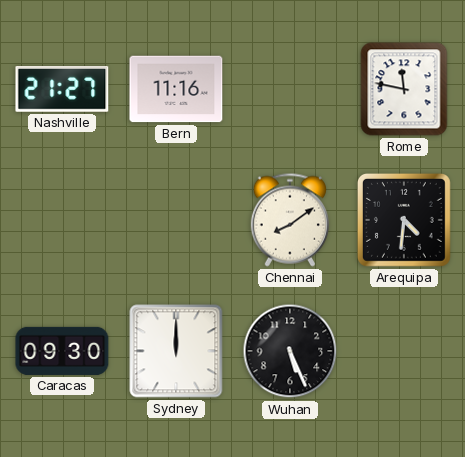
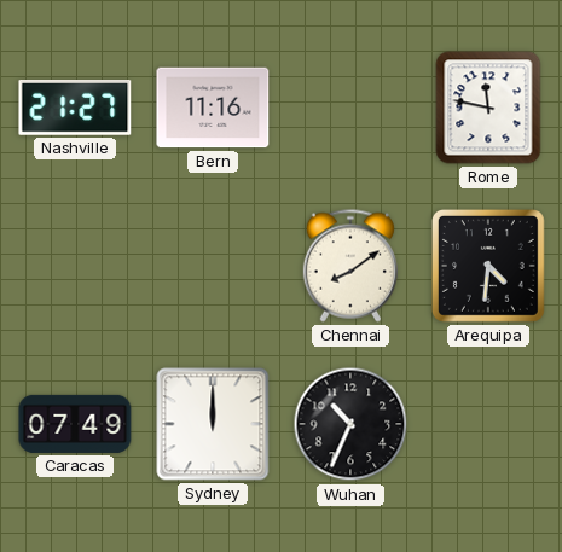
Caracas: 09:30 -> 07:49 (75, 424)
Wuhan: 5:26 -> 10:34 (350, 424)
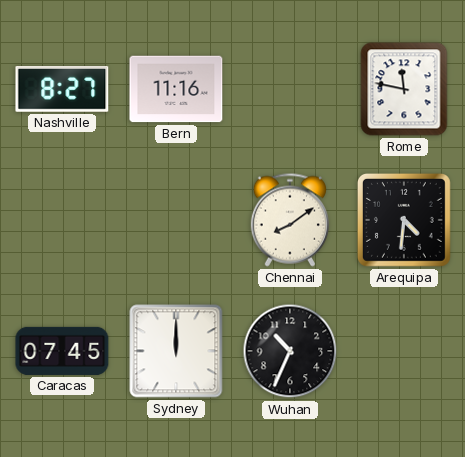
Nashville: 21:27 -> 8:27 (62, 90)
Caracas: 07:49 -> 07:45 (62, 351)
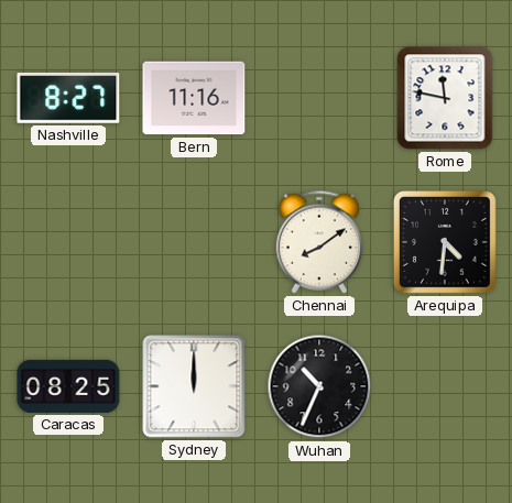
Caracas: 07:45 -> 08:25 (68, 386)
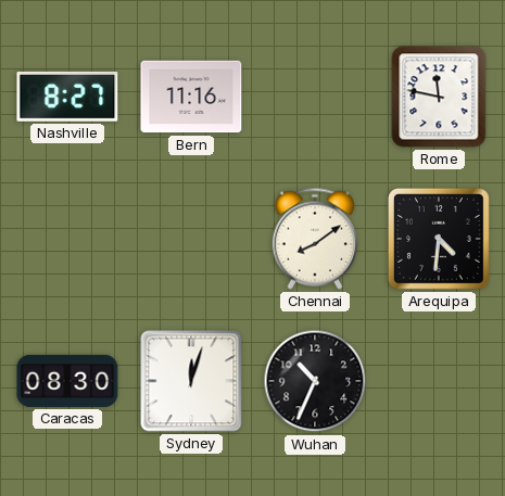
Caracas: 08:25 -> 08:30 (67, 381)
Sydney: 12:00 -> 12:03 (191, 381)
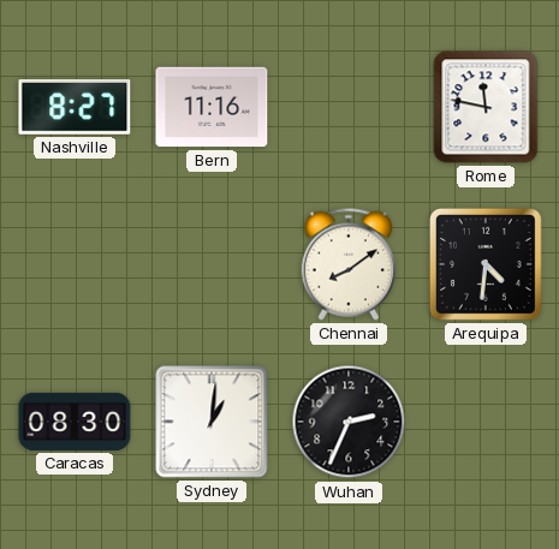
Sydney: 12:03 -> 1:01 (212, 422)
Wuhan: 10:34 -> 2:34 (349, 422)
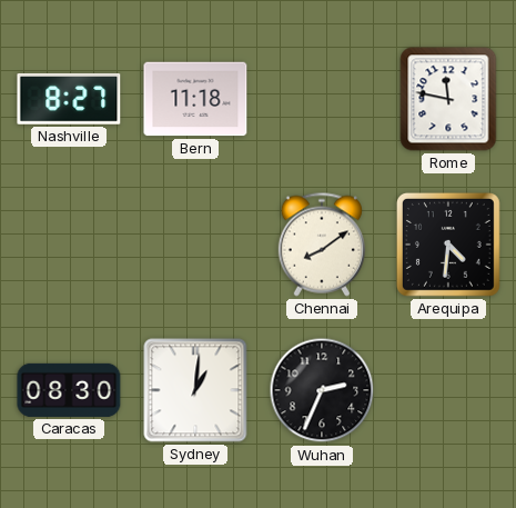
Bern: 11:16 -> 11:18 (195, 99)
